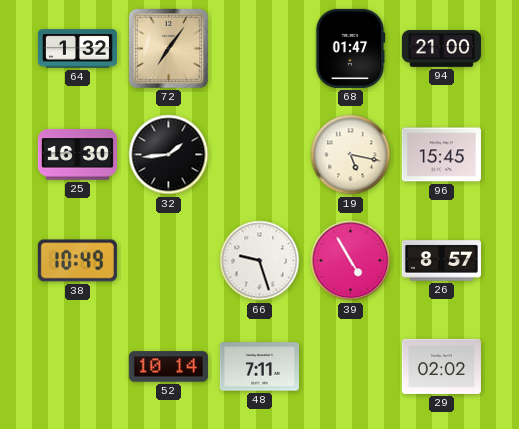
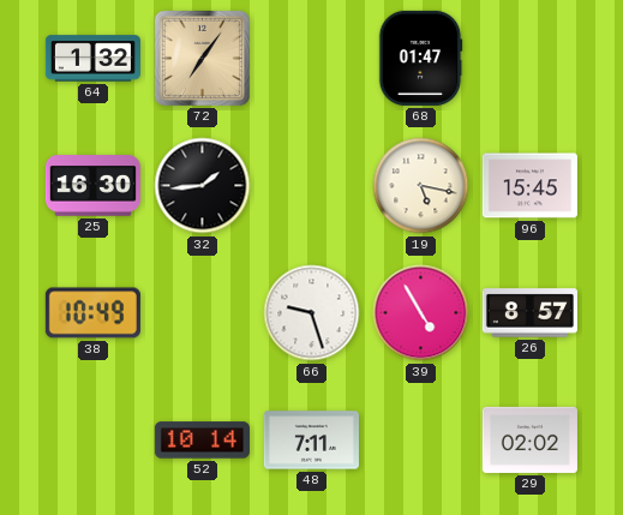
94: 21:00 -> none (441, 49)
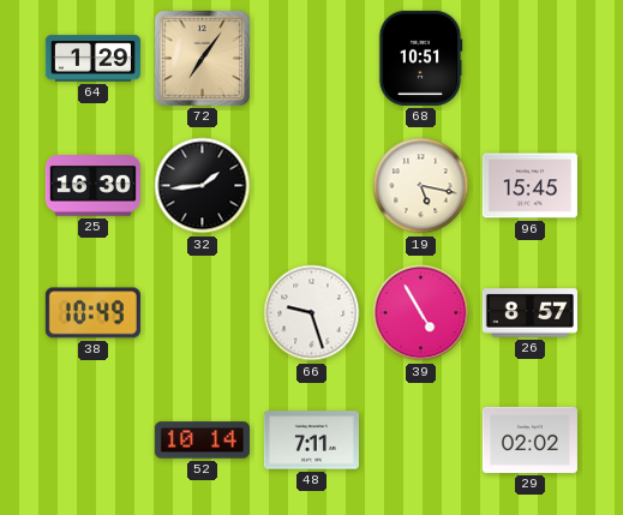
64: 1:32 -> 1:29 (92, 59)
68: 01:47 -> 10:51 (420, 58)
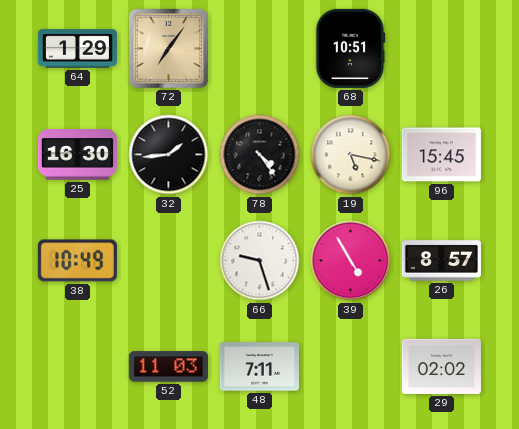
78: none -> 4:24 (260, 155)
52: 10:14 -> 11:03 (168, 367)
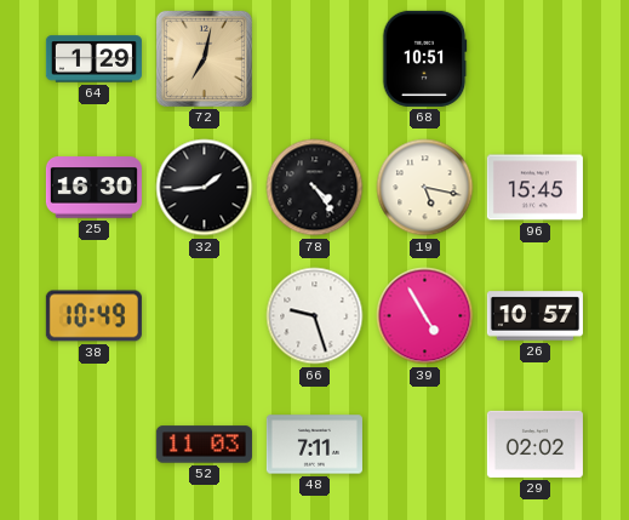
72: 7:06 -> 7:02 (204, 58)
26: 8:57 -> 10:57 (534, 316)
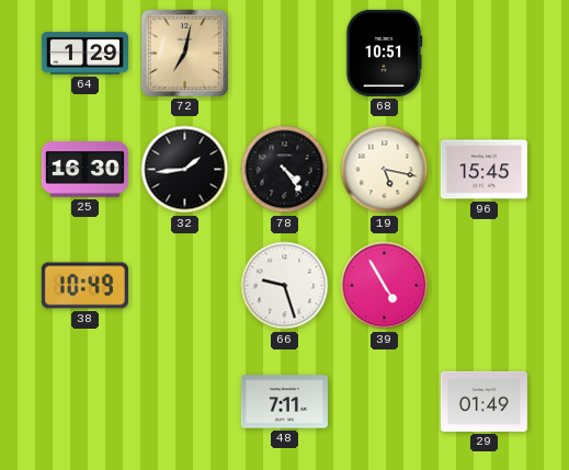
26: 10:57 -> none (534, 316)
52: 11:03 -> none (204, 445)
29: 02:02 -> 01:49 (483, 401)
